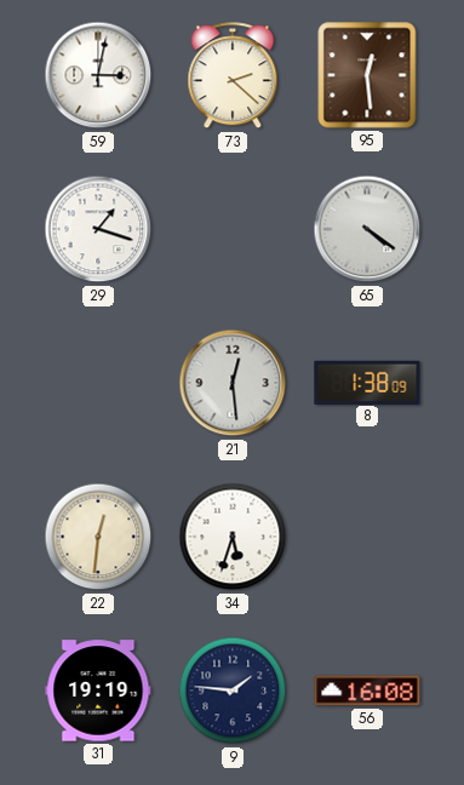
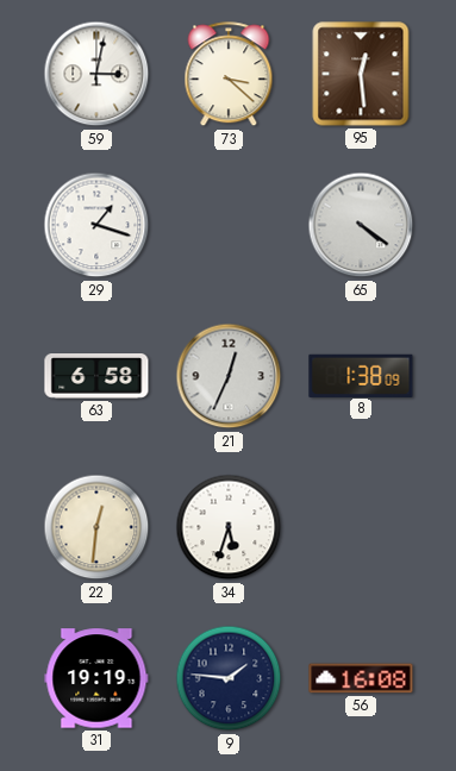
73: 2:22 -> 3:22 (229, 75)
63: none -> 6:58 (96, 377)
21: 12:29 -> 12:34 (229, 376)
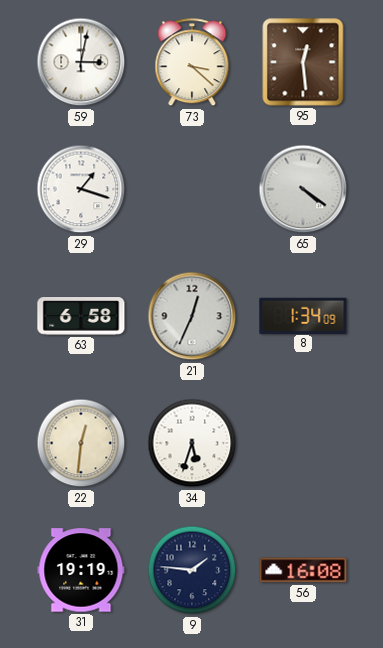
8: 1:38 -> 1:34 (303, 315)
